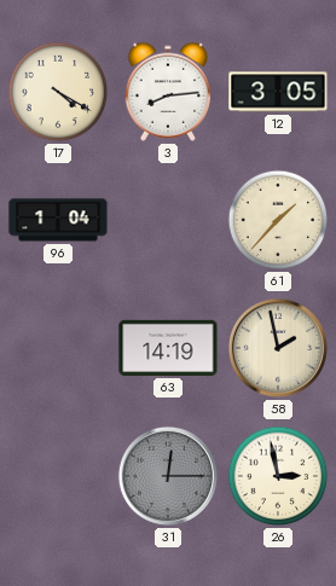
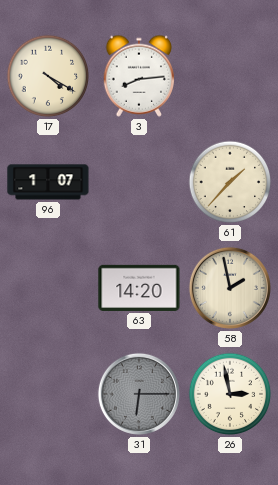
12: 3:05 -> none (278, 92)
96: 1:04 -> 1:07 (48, 182)
63: 14:19 -> 14:20 (139, 288)
31: 12:15 -> 6:15 (139, 394)
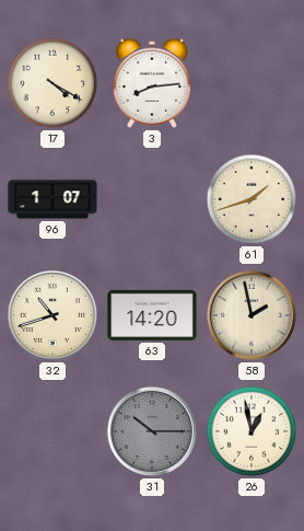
61: 1:37 -> 1:42 (252, 199)
32: none -> 10:42 (52, 315)
31: 6:15 -> 10:15 (152, 431)
26: 2:58 -> 12:58 (252, 431)
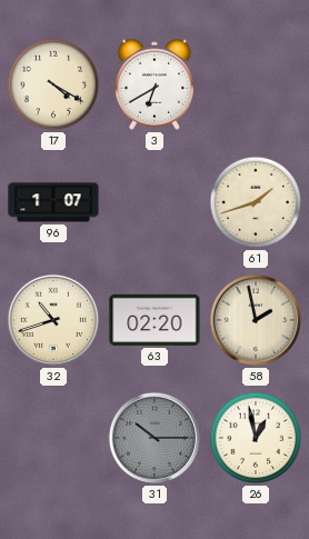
3: 8:14 -> 6:40 (153, 84)
63: 14:20 -> 02:20 (154, 320)
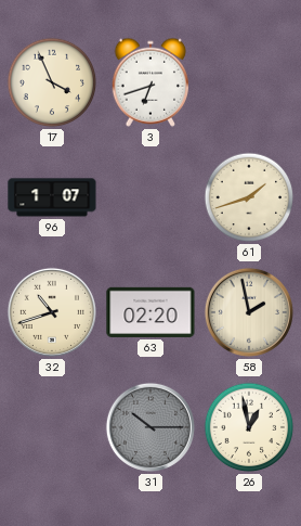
17: 4:20 -> 3:56 (52, 82)
3: 6:40 -> 6:42 (149, 82)
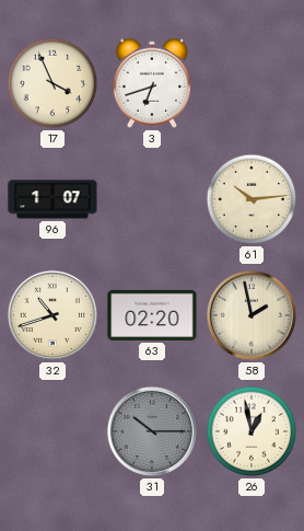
61: 1:42 -> 10:14 (252, 199)
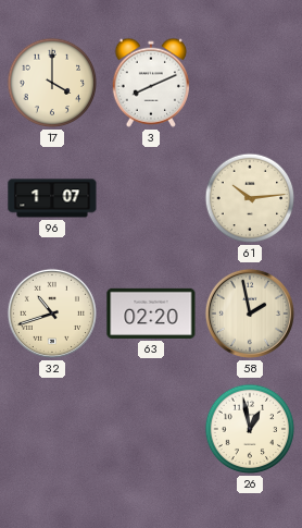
17: 3:56 -> 4:00 (52, 83)
3: 6:42 -> 8:11 (150, 83)
31: 10:15 -> none (152, 431)
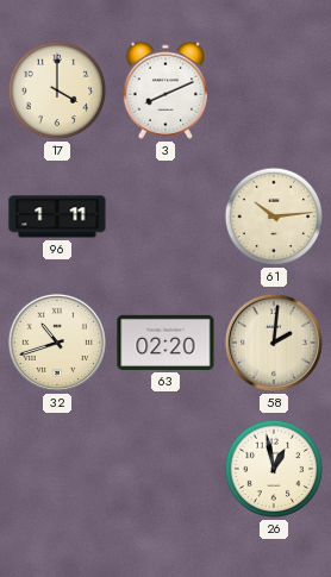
96: 1:07 -> 1:11 (57, 217)
58: 1:58 -> 2:01 (274, 343)
